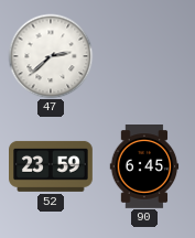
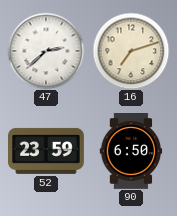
16: none -> 7:12 (131, 51)
90: 6:45 -> 6:50 (131, 152)
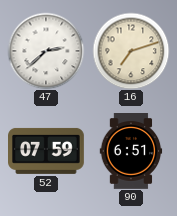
52: 23:59 -> 07:59 (47, 151)
90: 6:50 -> 6:51 (131, 152)
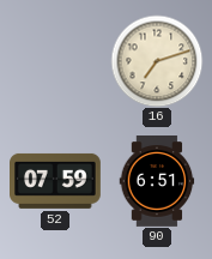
47: 2:38 -> none (46, 51)
